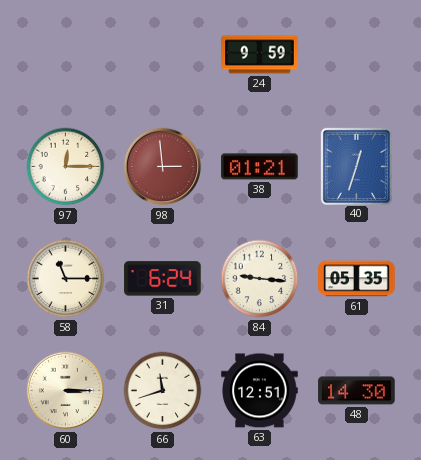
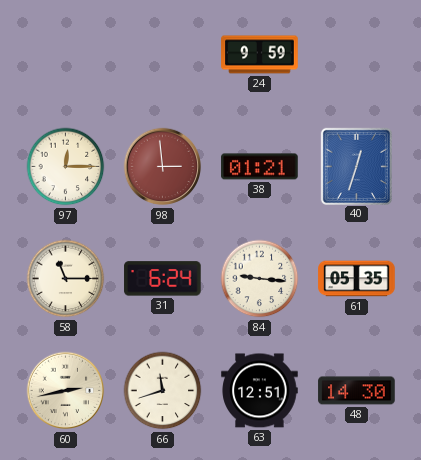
60: 3:15 -> 2:43 (66, 391)
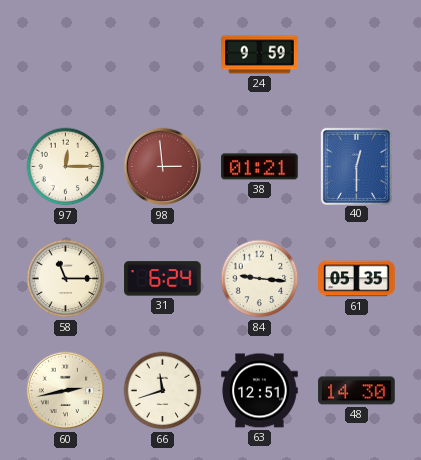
40: 12:33 -> 12:30 (356, 166)
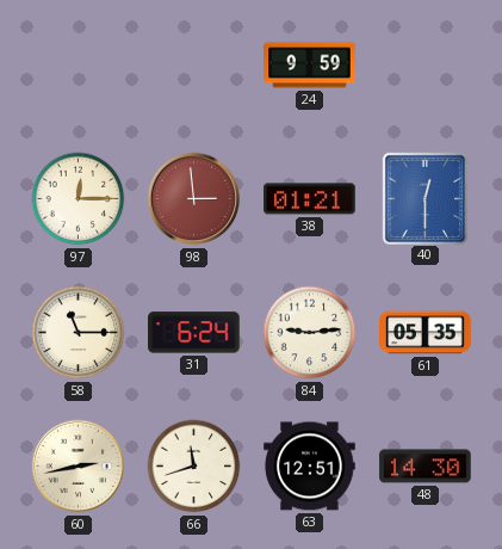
84: 9:16 -> 9:14 (310, 333)
